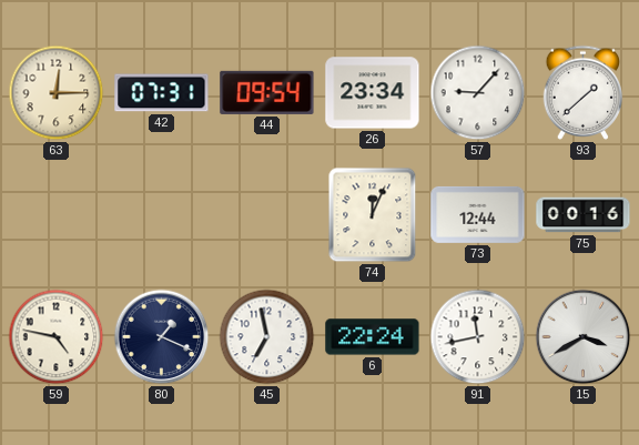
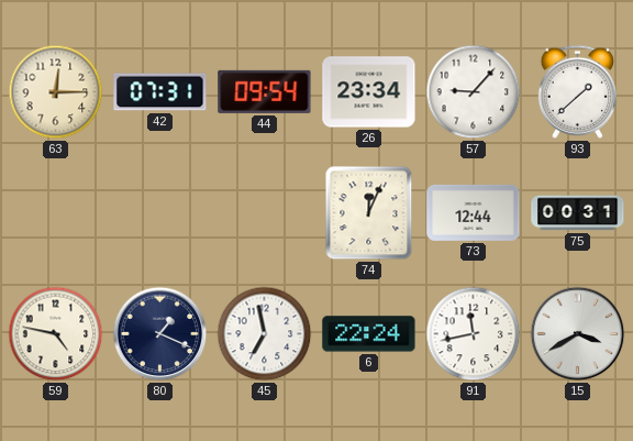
75: 00:16 -> 00:31 (578, 213)
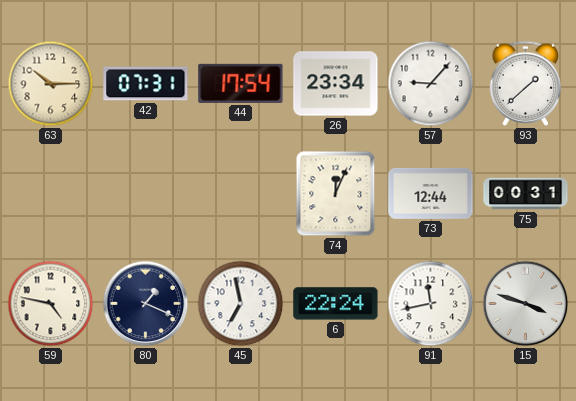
63: 12:15 -> 10:15 (51, 84)
44: 09:54 -> 17:54 (241, 83)
15: 3:40 -> 3:48 (526, 304)
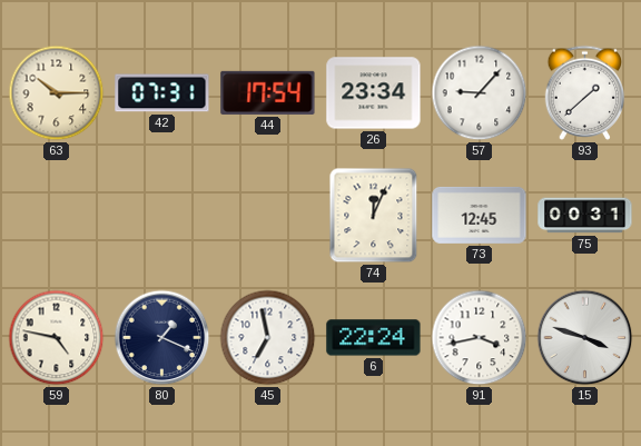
73: 12:44 -> 12:45 (480, 215)
91: 11:43 -> 3:43 (480, 338)
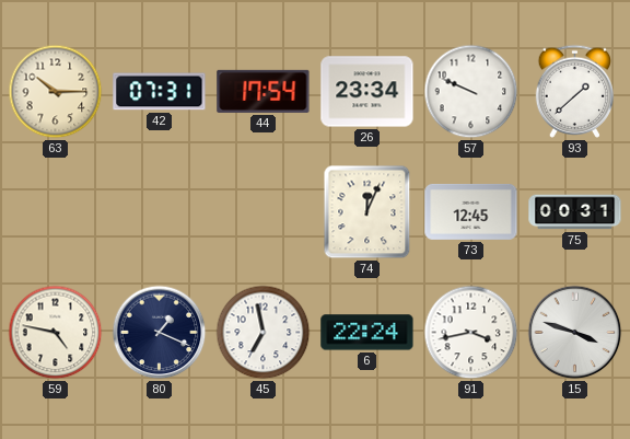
57: 9:07 -> 9:49 (471, 92)
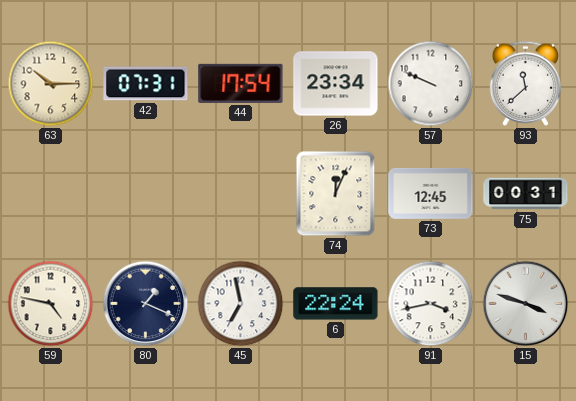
93: 1:38 -> 11:38 (526, 83)
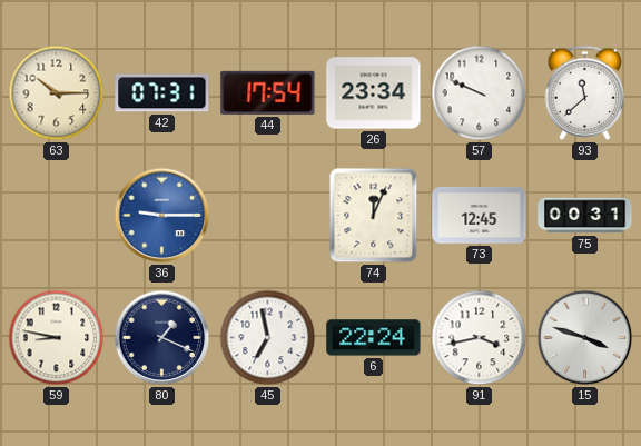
36: none -> 9:15 (162, 216)
59: 4:47 -> 8:47 (57, 338)
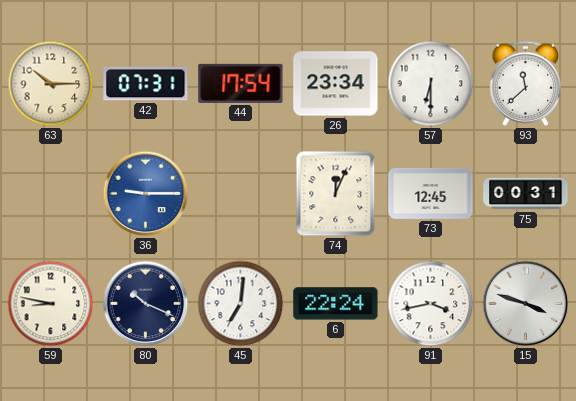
57: 9:49 -> 6:30 (431, 84)
80: 1:19 -> 10:19 (146, 304)
45: 6:58 -> 7:01 (241, 304)
